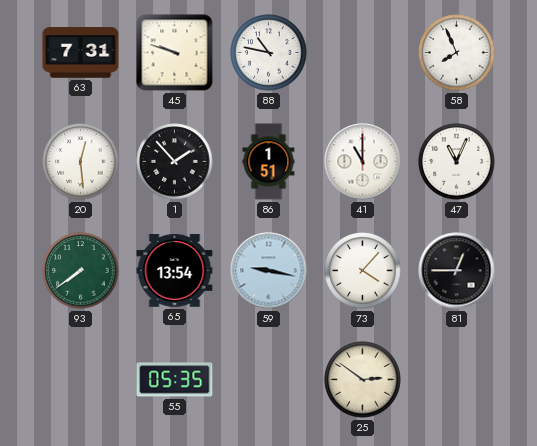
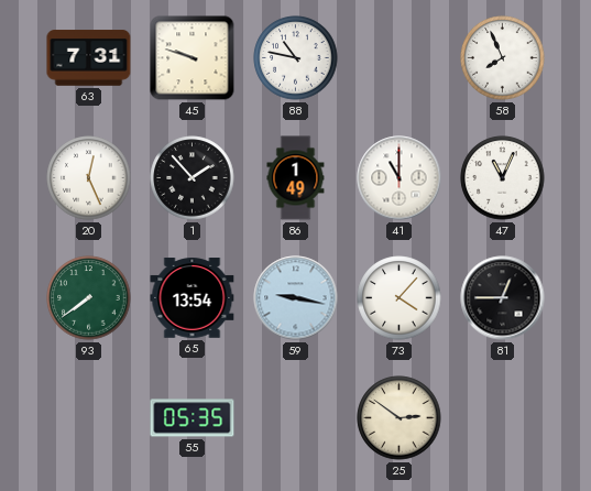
20: 12:29 -> 12:26 (89, 178)
86: 1:51 -> 1:49 (296, 178)
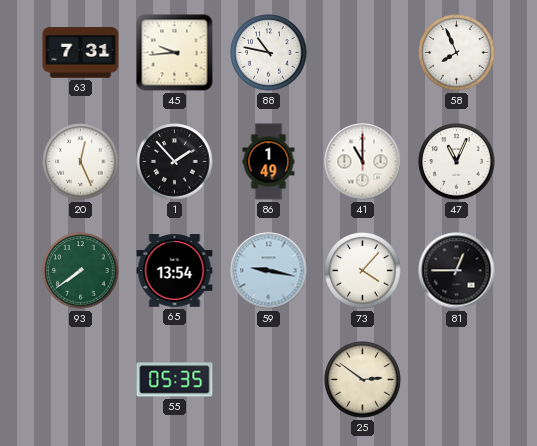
45: 9:48 -> 9:44 (175, 53)
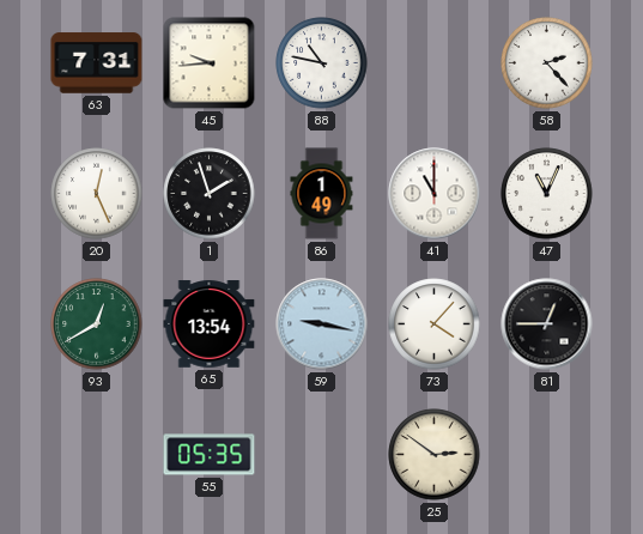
58: 7:56 -> 2:23 (547, 63)
1: 1:53 -> 1:57 (210, 194)
93: 7:39 -> 12:40 (97, 324)
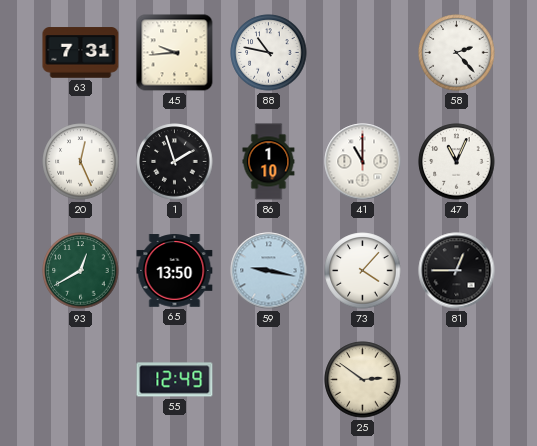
86: 1:49 -> 1:10 (269, 162)
65: 13:54 -> 13:50 (175, 271)
55: 05:35 -> 12:49 (175, 380)
